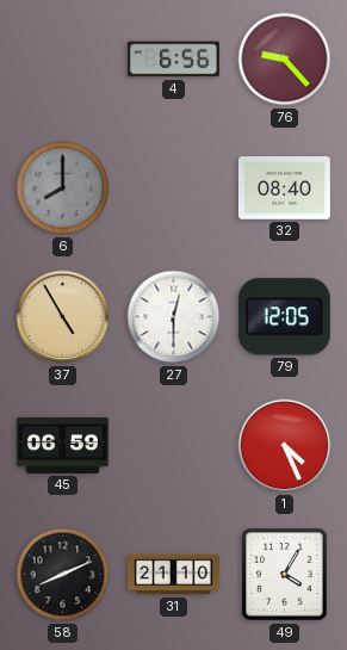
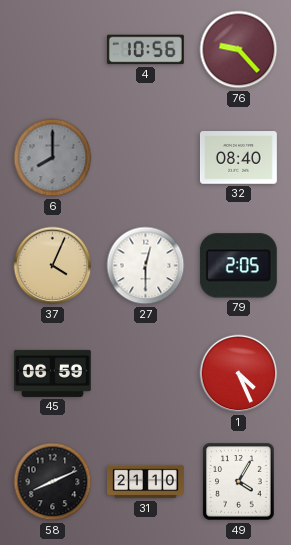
4: 6:56 -> 10:56 (145, 50)
37: 4:55 -> 4:04 (53, 266)
79: 12:05 -> 2:05 (238, 266)
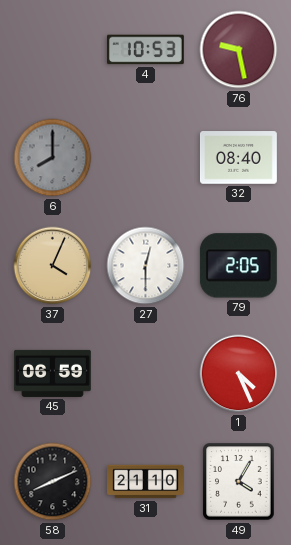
4: 10:56 -> 10:53 (145, 50)
76: 9:23 -> 9:28 (239, 50)
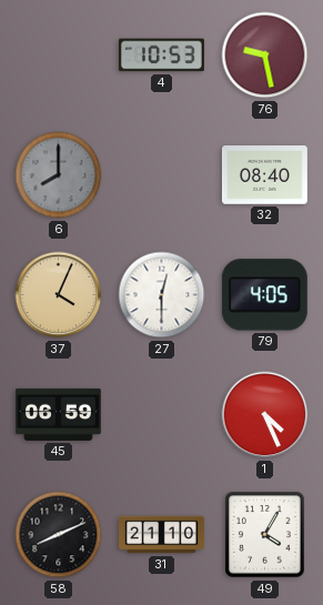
79: 2:05 -> 4:05 (264, 295)
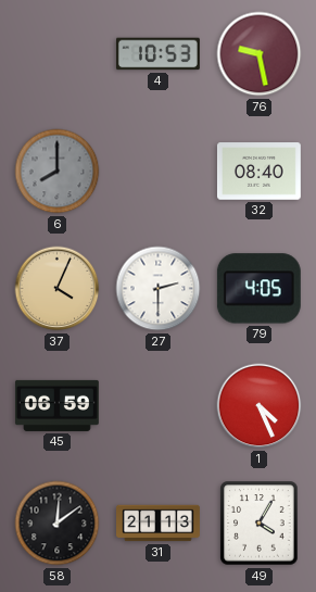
27: 12:30 -> 2:30 (159, 289)
58: 8:11 -> 12:09 (58, 524)
31: 21:10 -> 21:13 (159, 524)
